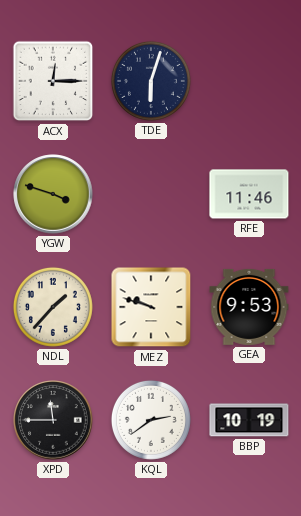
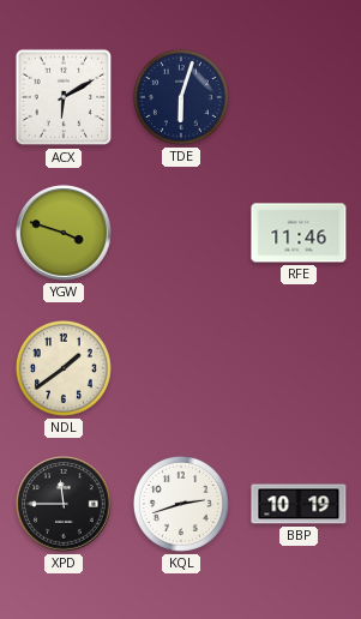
ACX: 12:15 -> 6:10 (64, 97)
NDL: 1:37 -> 1:39 (64, 368)
MEZ: 9:48 -> none (151, 307)
GEA: 9:53 -> none (249, 307)
KQL: 2:39 -> 2:42 (181, 504)
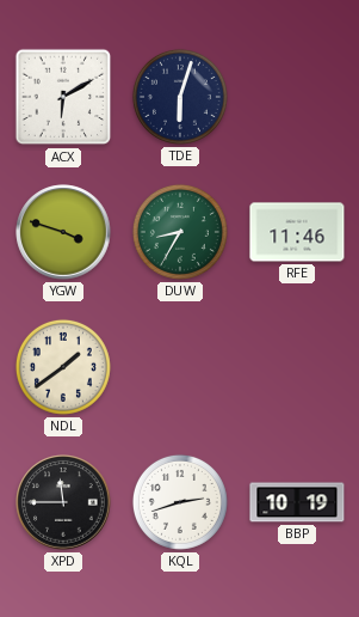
DUW: none -> 8:35 (180, 232)
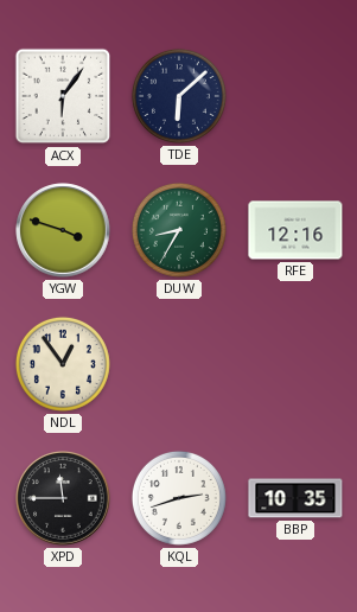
ACX: 6:10 -> 6:06 (63, 96)
TDE: 6:03 -> 6:08 (179, 96)
RFE: 11:46 -> 12:16 (295, 230)
NDL: 1:39 -> 12:54 (63, 364)
BBP: 10:19 -> 10:35 (295, 498)
